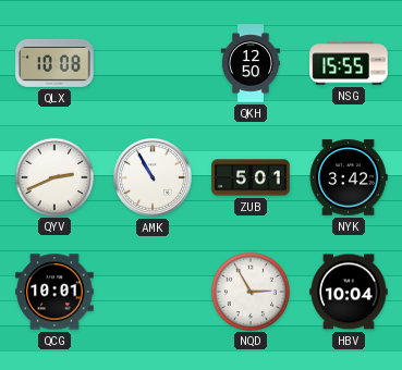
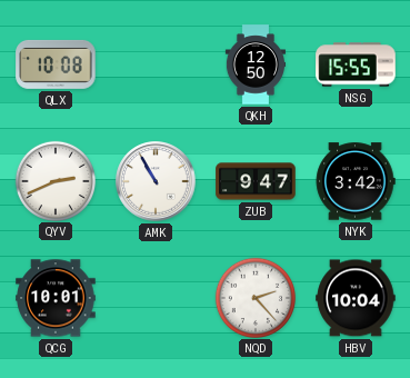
ZUB: 5:01 -> 9:47 (256, 181)
NQD: 2:55 -> 2:23 (254, 297)
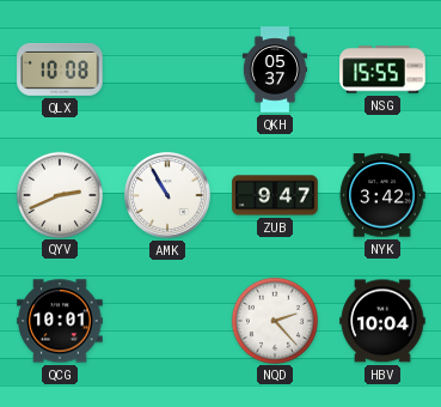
QKH: 12:50 -> 05:37 (274, 69)
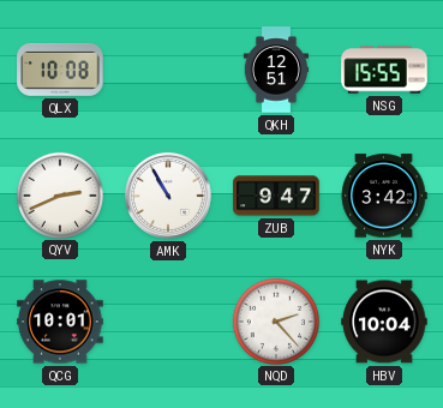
QKH: 05:37 -> 12:51 (275, 70)
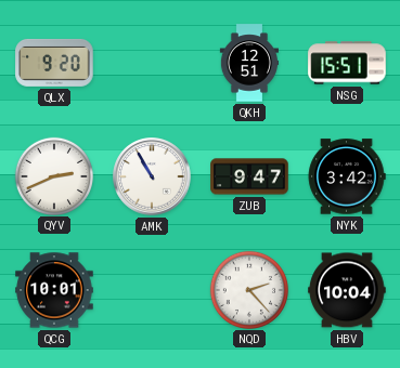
QLX: 10:08 -> 9:20 (54, 63)
NSG: 15:55 -> 15:51 (347, 63)
